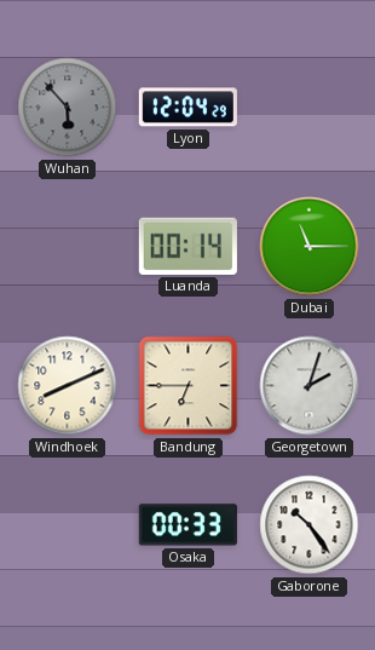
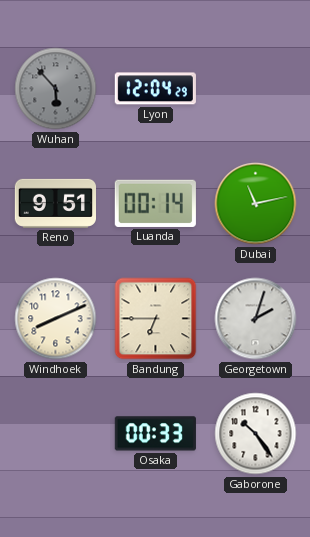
Reno: none -> 9:51 (55, 203)
Dubai: 11:15 -> 11:13 (256, 204)
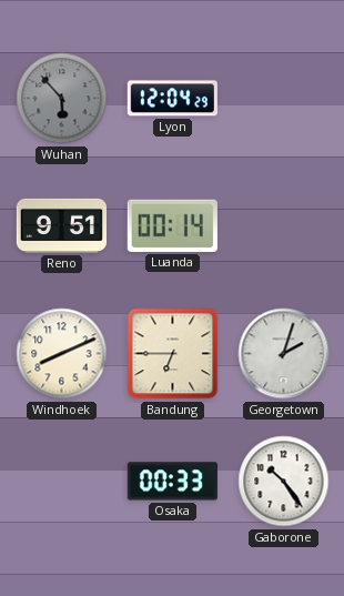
Dubai: 11:13 -> none (256, 204)
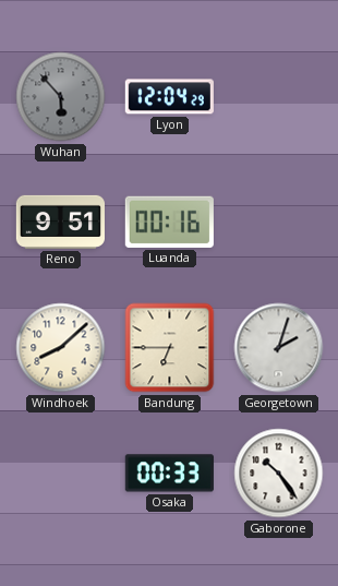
Luanda: 00:14 -> 00:16 (169, 222)
Windhoek: 8:11 -> 8:08 (61, 348)
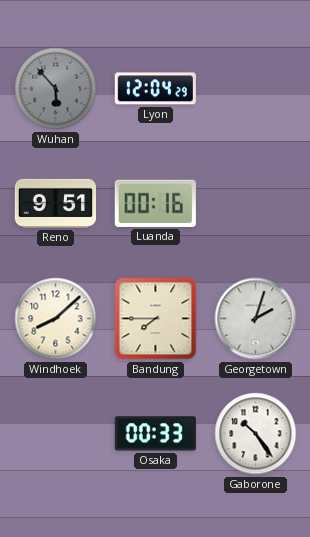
Bandung: 6:45 -> 7:45 (156, 319)
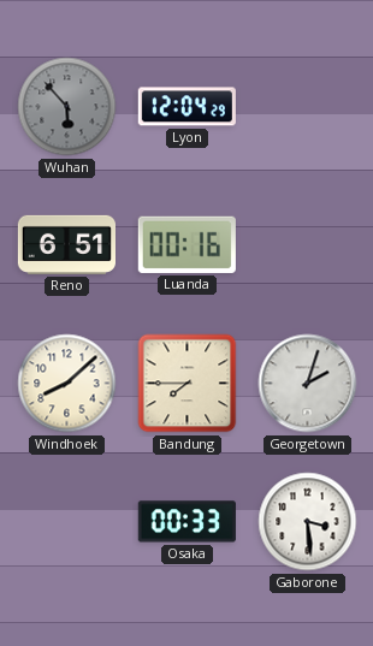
Reno: 9:51 -> 6:51 (66, 244)
Gaborone: 10:24 -> 3:29 (308, 522)
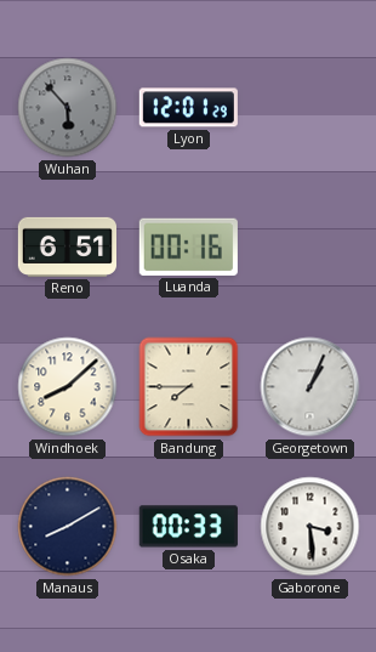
Lyon: 12:04 -> 12:01 (188, 108)
Georgetown: 2:03 -> 1:04 (311, 387)
Manaus: none -> 8:10 (68, 527)
